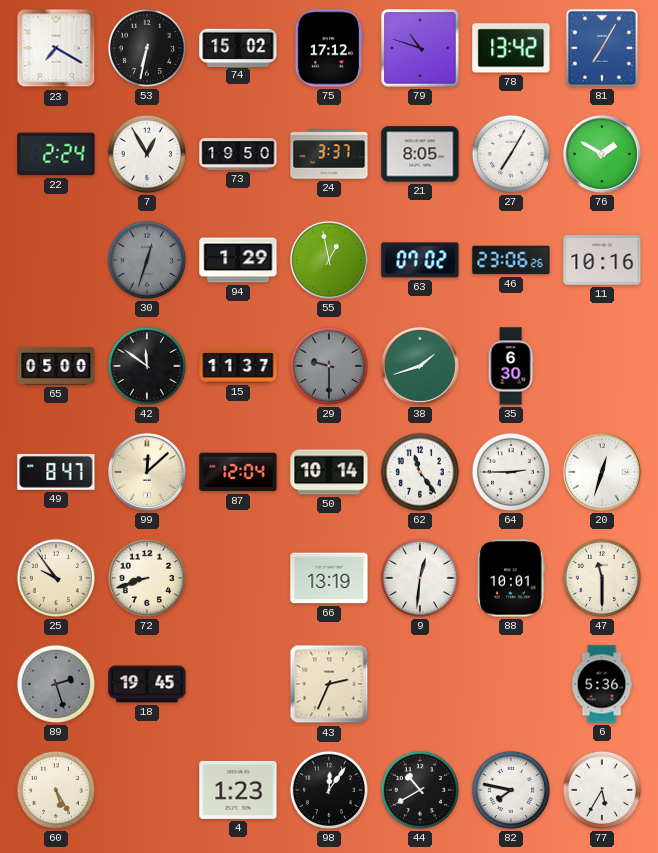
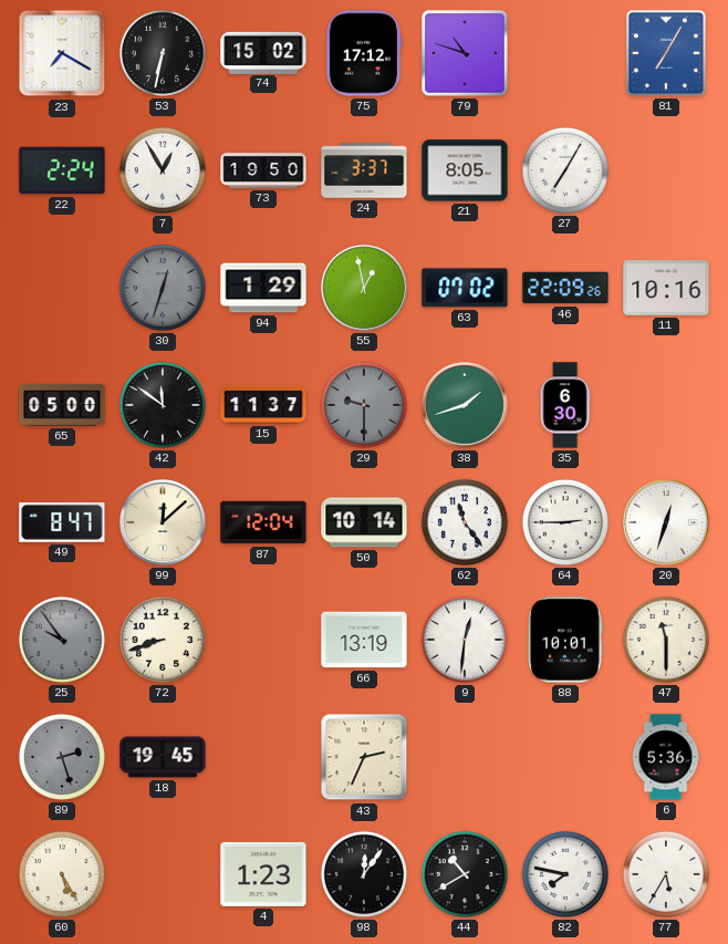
78: 13:42 -> none (511, 48)
76: 1:50 -> none (602, 154)
46: 23:06 -> 22:09 (565, 288)
25 dial: cream -> grey (62, 640)
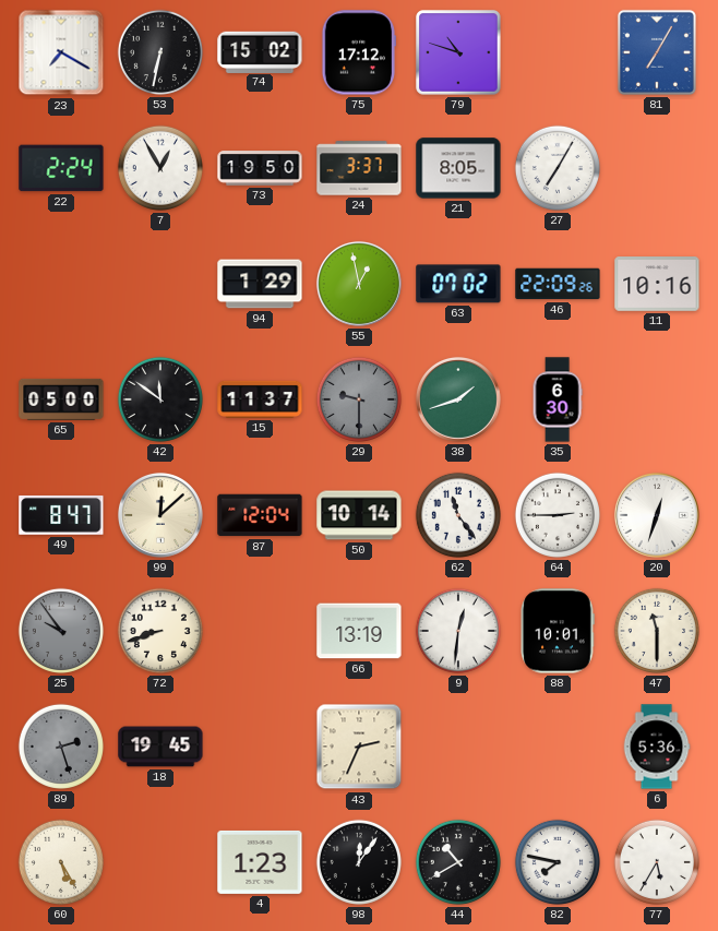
30: 12:33 -> none (163, 288)
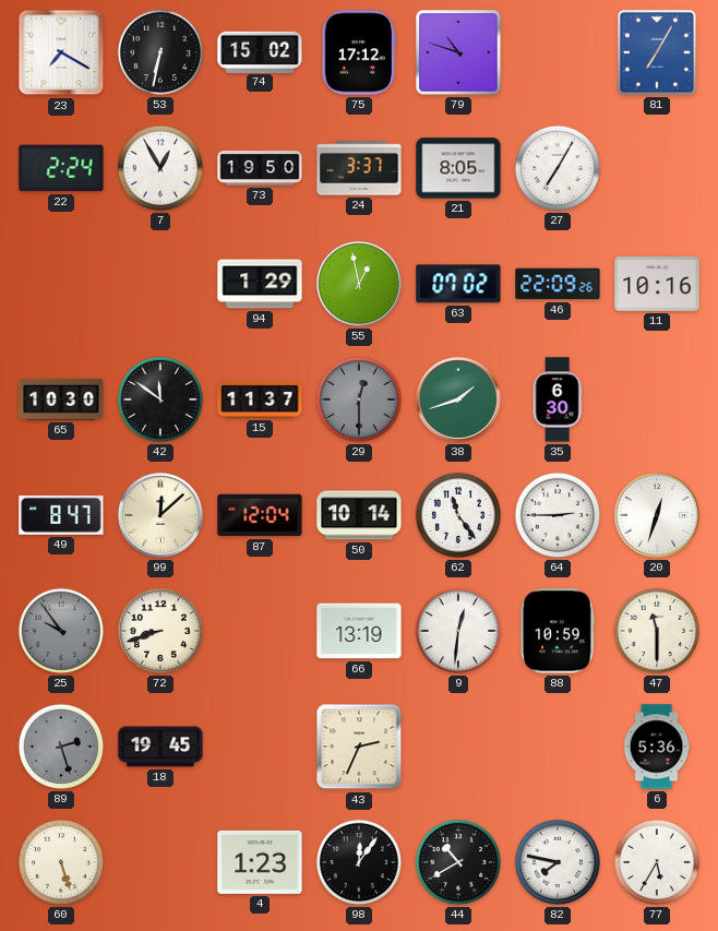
65: 05:00 -> 10:30 (61, 399)
29: 9:30 -> 12:30 (359, 399)
88: 10:01 -> 10:59 (558, 631)
60: 5:25 -> 5:27 (61, 862)
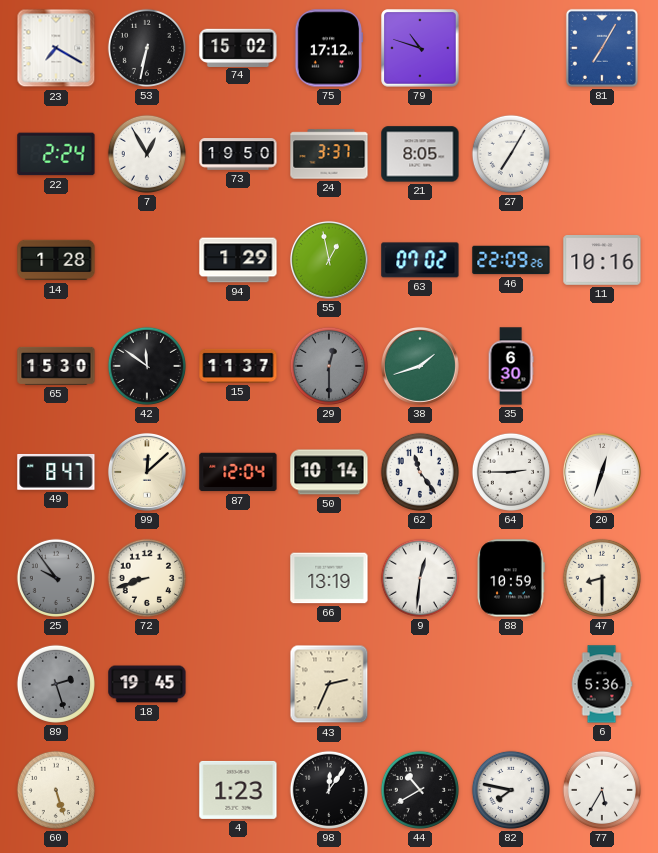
14: none -> 1:28 (56, 260)
65: 10:30 -> 15:30 (56, 366)
47: 11:30 -> 8:30 (602, 578)
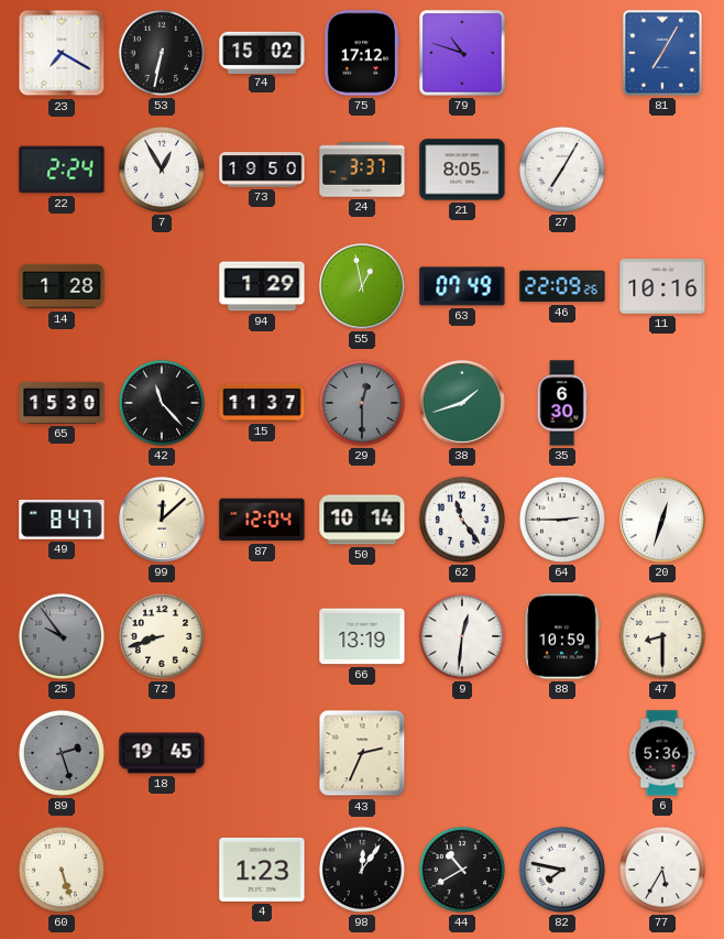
63: 07:02 -> 07:49 (462, 286)
42: 11:51 -> 11:23 (162, 403)
